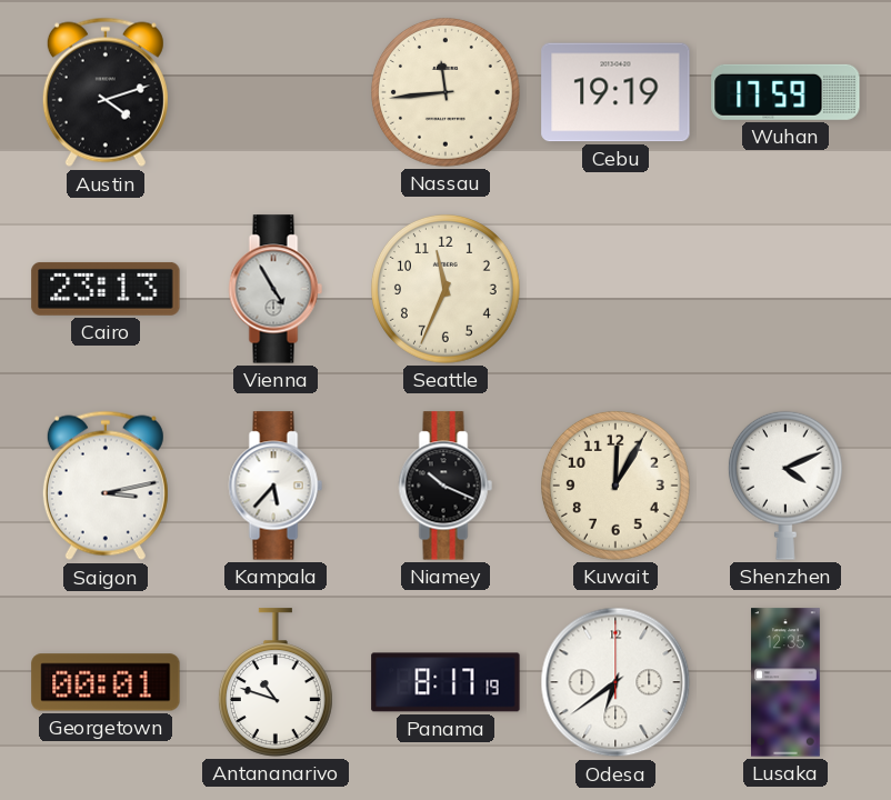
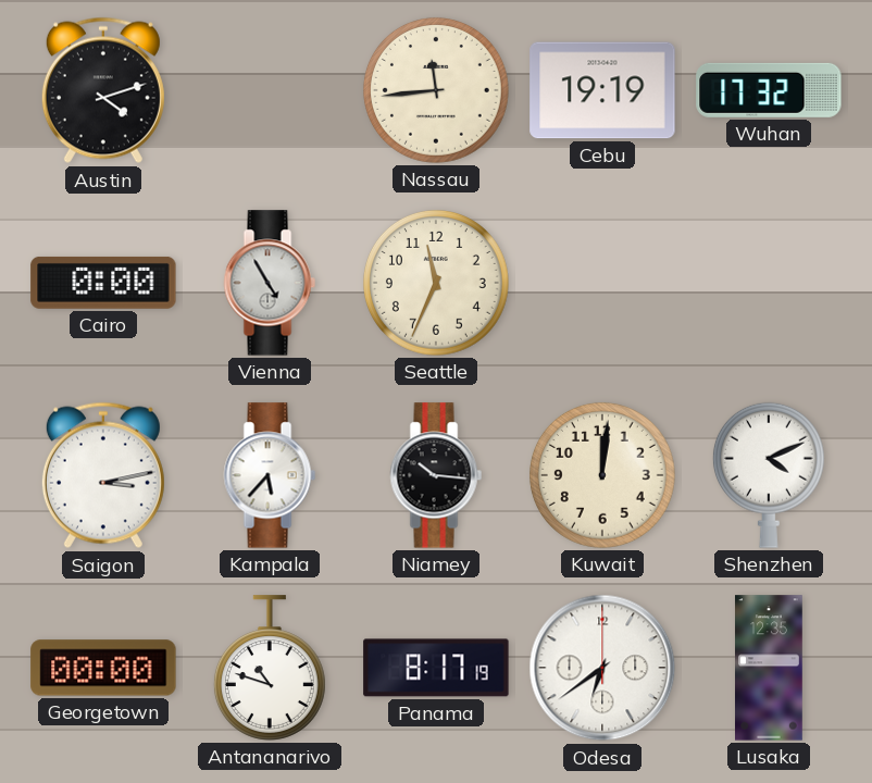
Wuhan: 17:59 -> 17:32 (769, 90)
Cairo: 23:13 -> 0:00 (103, 283)
Niamey: 10:19 -> 10:16 (436, 475)
Kuwait: 12:05 -> 12:01 (602, 475)
Georgetown: 00:01 -> 00:00 (103, 668)
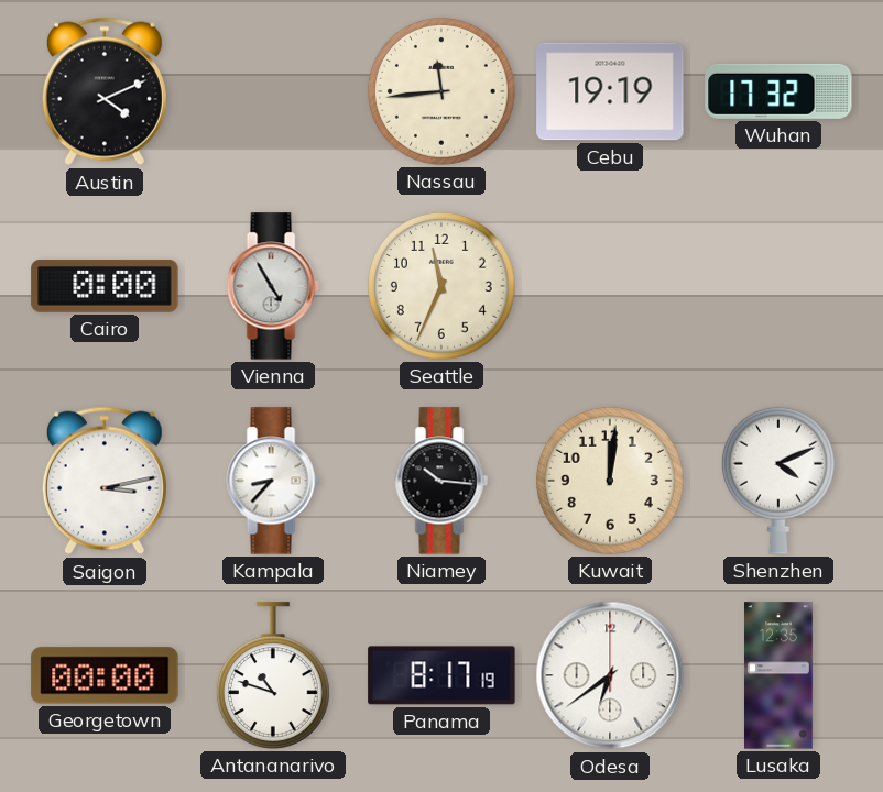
Austin: 4:12 -> 4:11 (105, 91)
Kampala: 5:37 -> 8:37 (273, 481)
